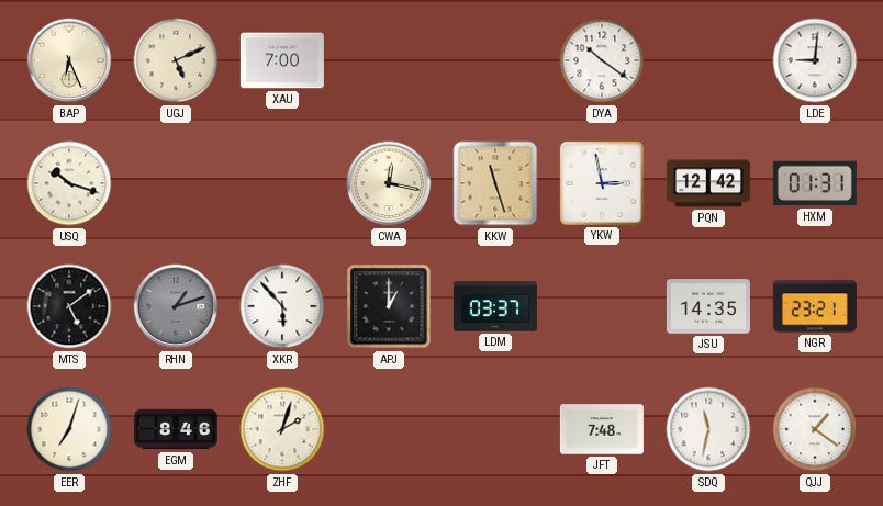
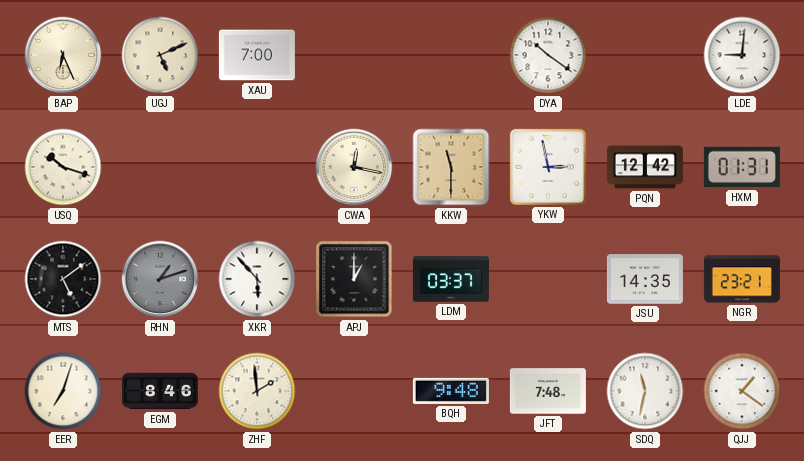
KKW: 11:27 -> 11:30 (451, 167)
ZHF: 2:03 -> 1:59 (257, 391)
BQH: none -> 9:48 (451, 391)
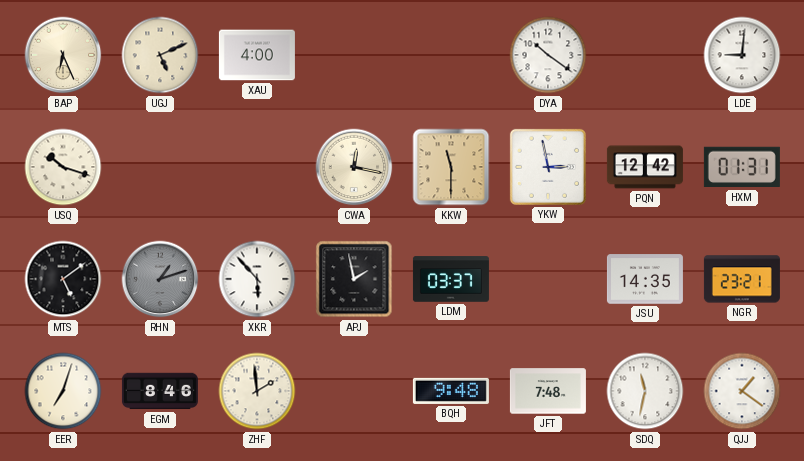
XAU: 7:00 -> 4:00 (257, 55)
APJ: 1:00 -> 1:58 (354, 279)
